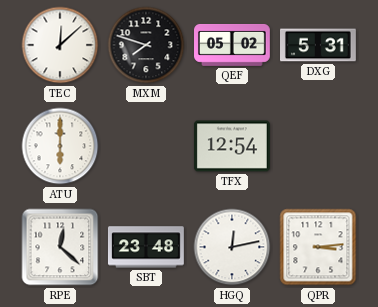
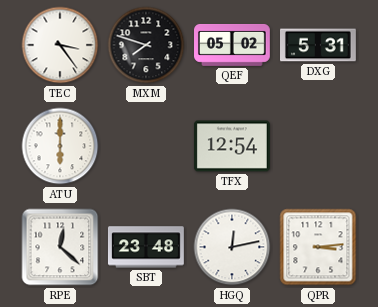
TEC: 12:08 -> 3:24 (60, 45)
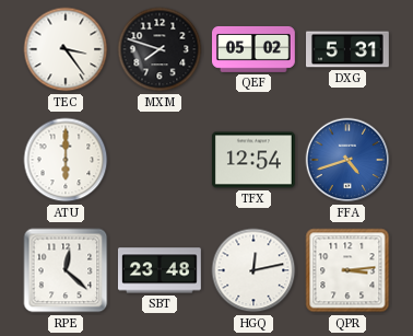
FFA: none -> 4:42 (347, 160)
